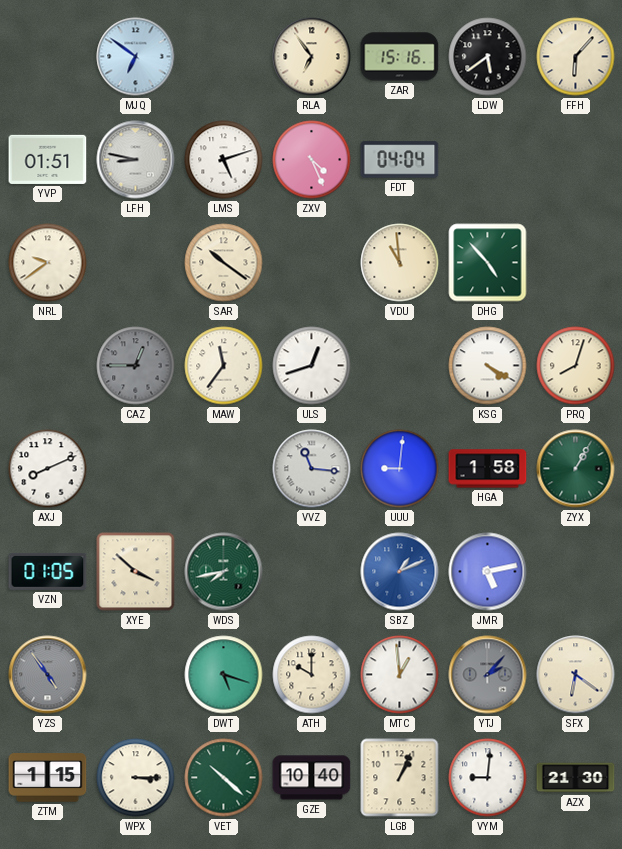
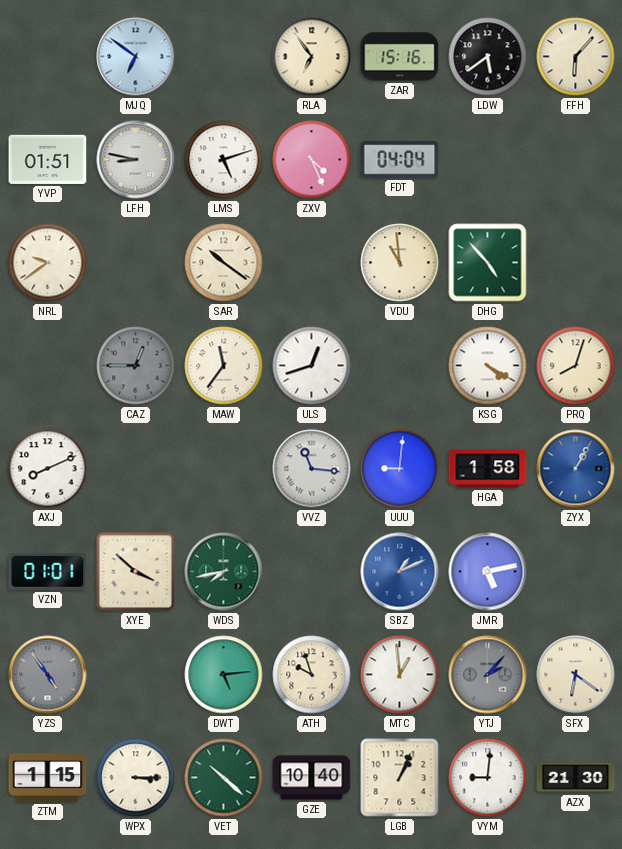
ZYX dial: green -> blue (576, 469)
VZN: 01:05 -> 01:01 (48, 571)
DWT: 5:18 -> 5:14 (224, 675)
ATH: 10:00 -> 9:57 (312, 675)
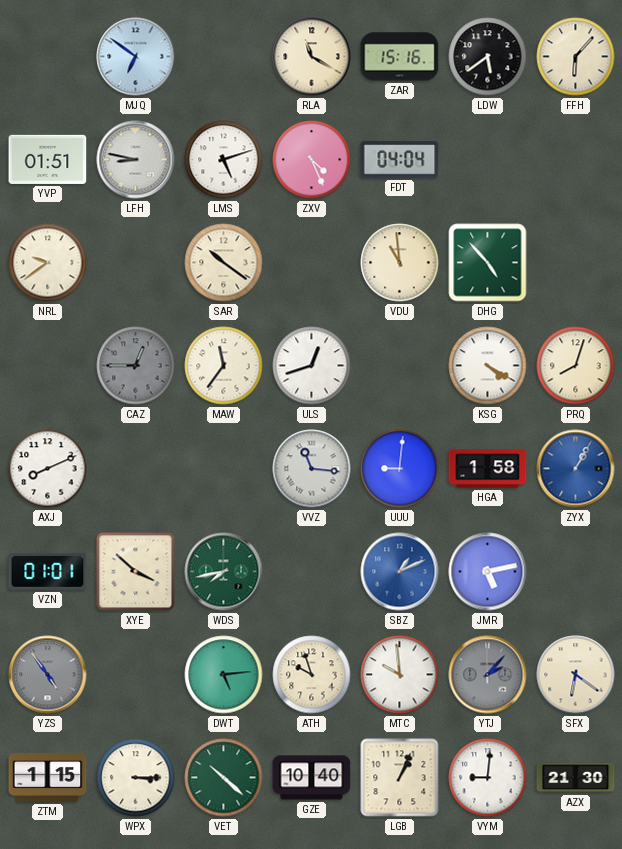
RLA: 6:54 -> 11:20 (312, 57)
MTC: 12:59 -> 9:59 (400, 675)
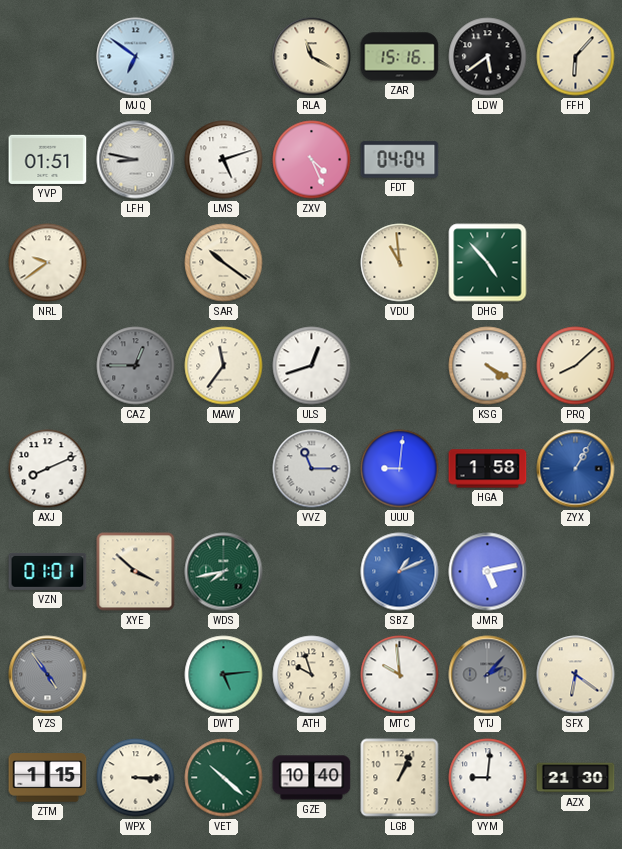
PRQ: 8:03 -> 8:08 (576, 366)
VVZ: 11:16 -> 11:15 (312, 469)
